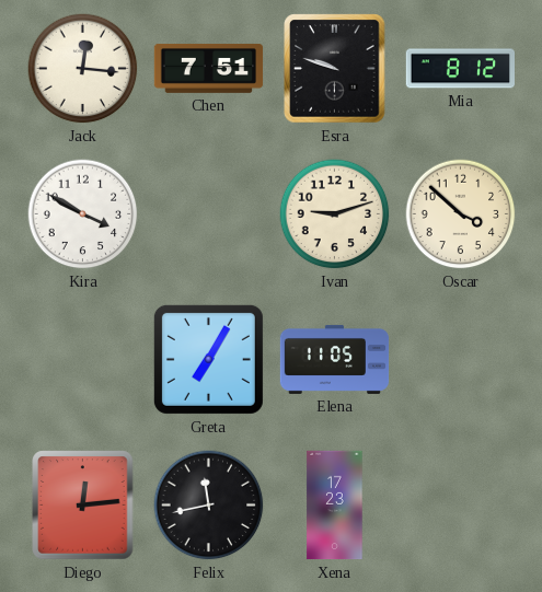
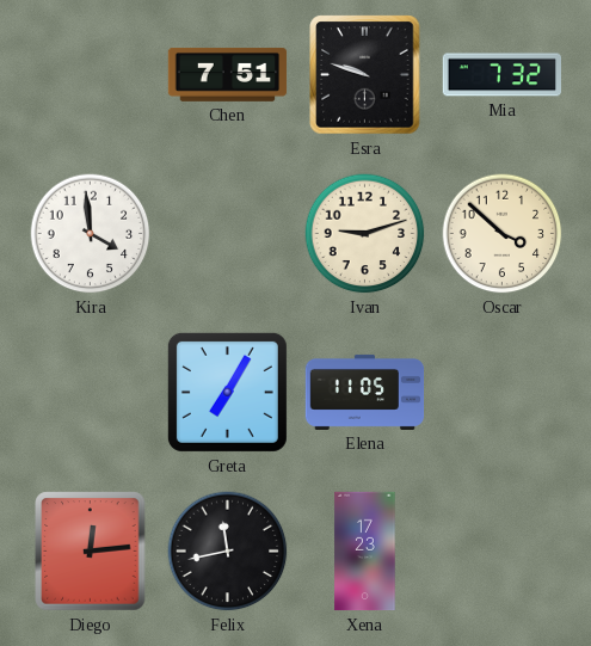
Jack: 12:16 -> none (83, 69)
Mia: 8:12 -> 7:32 (501, 75)
Kira: 3:50 -> 3:59 (91, 234)
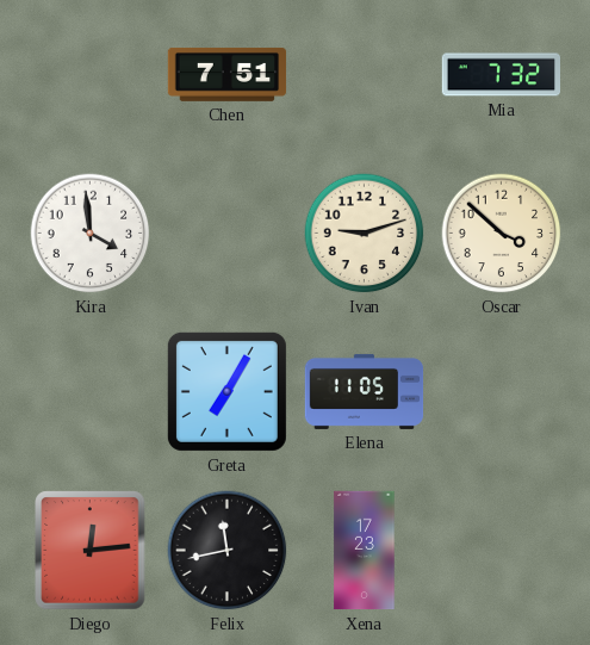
Esra: 9:48 -> none (365, 75)
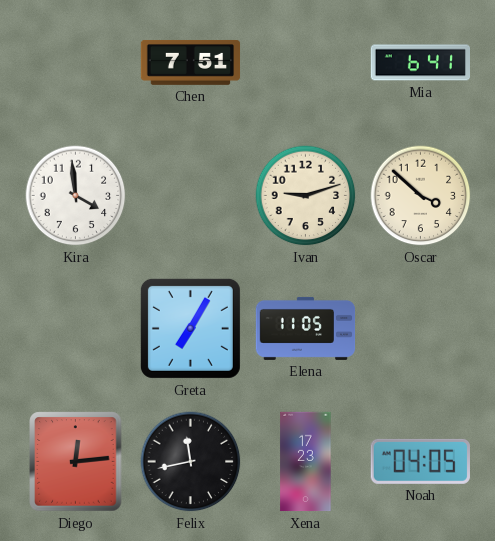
Mia: 7:32 -> 6:41 (420, 63)
Noah: none -> 04:05 (420, 461)
